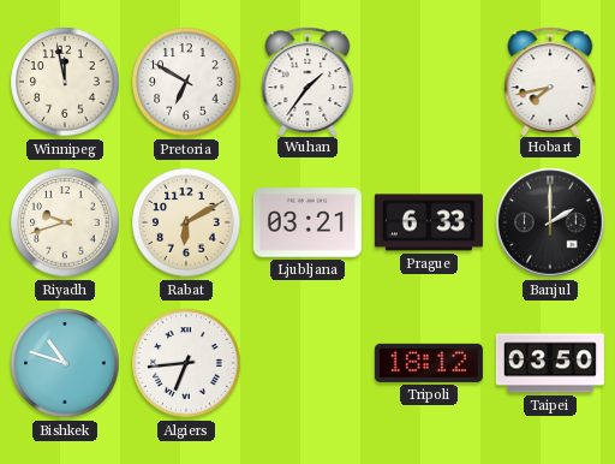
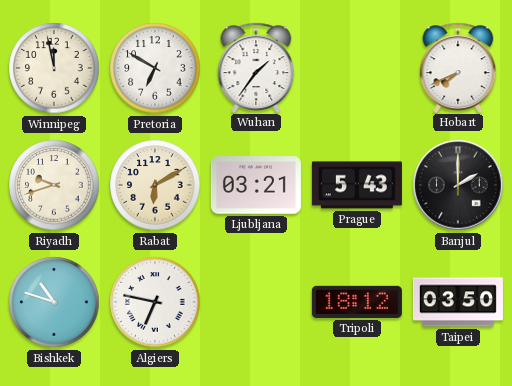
Hobart: 7:43 -> 7:41 (458, 67)
Prague: 6:33 -> 5:43 (357, 185)
Algiers: 6:44 -> 6:47 (155, 302)
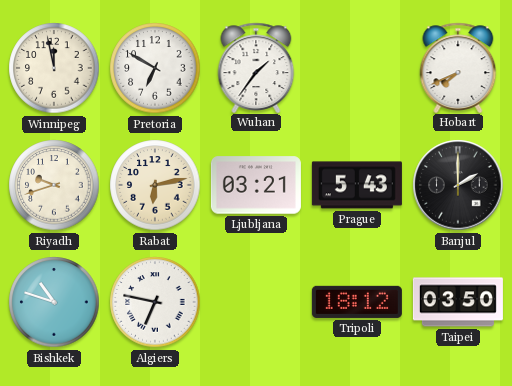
Rabat: 6:10 -> 6:13 (155, 185)
